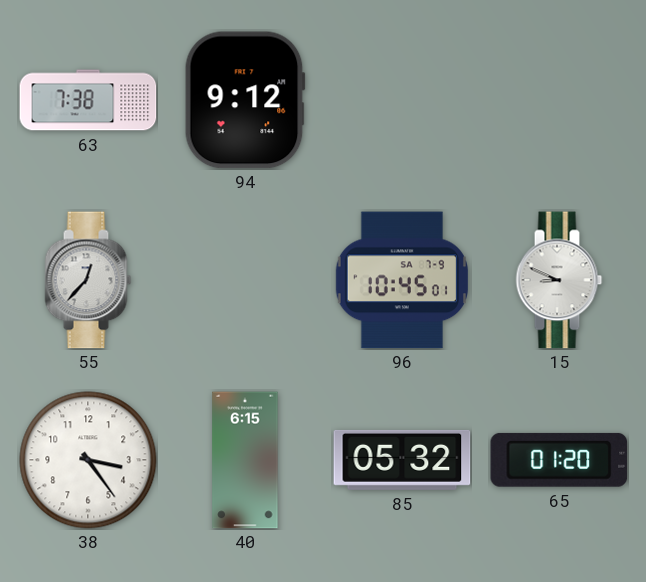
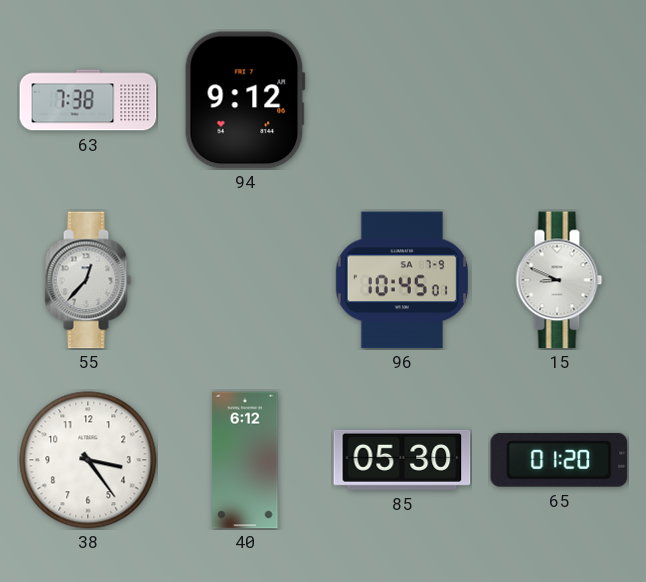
40: 6:15 -> 6:12 (245, 460)
85: 05:32 -> 05:30 (402, 460)
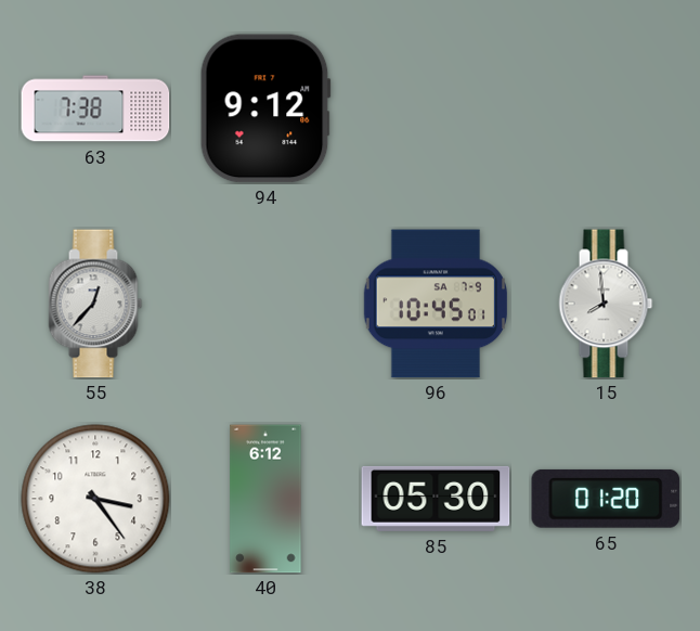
15: 8:49 -> 7:59 (606, 304)
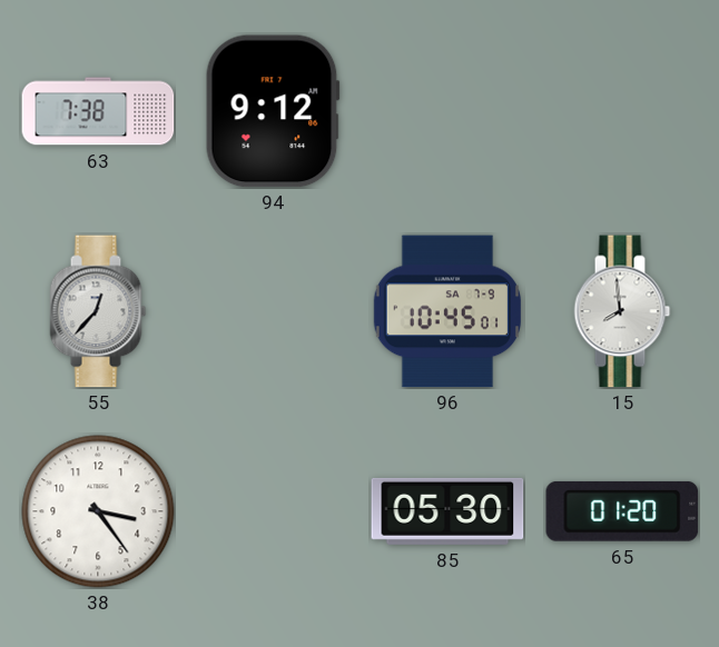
40: 6:12 -> none (265, 499)
